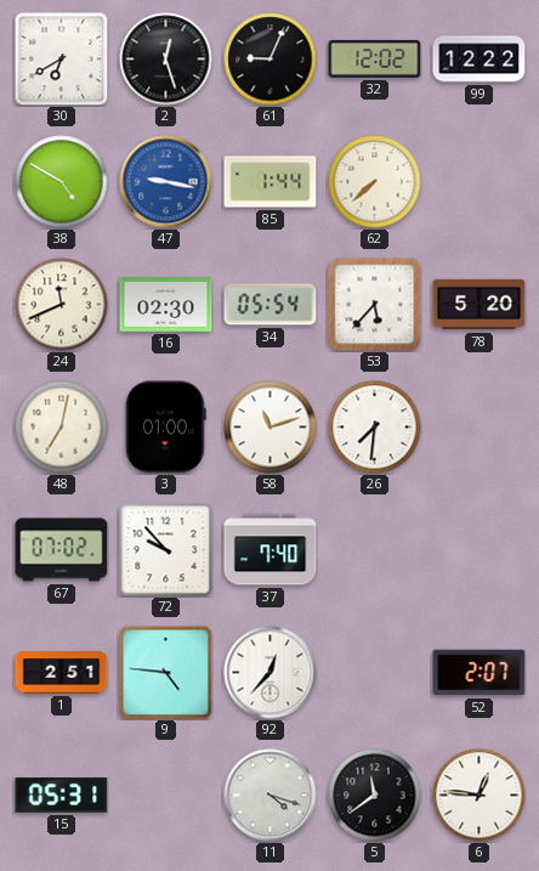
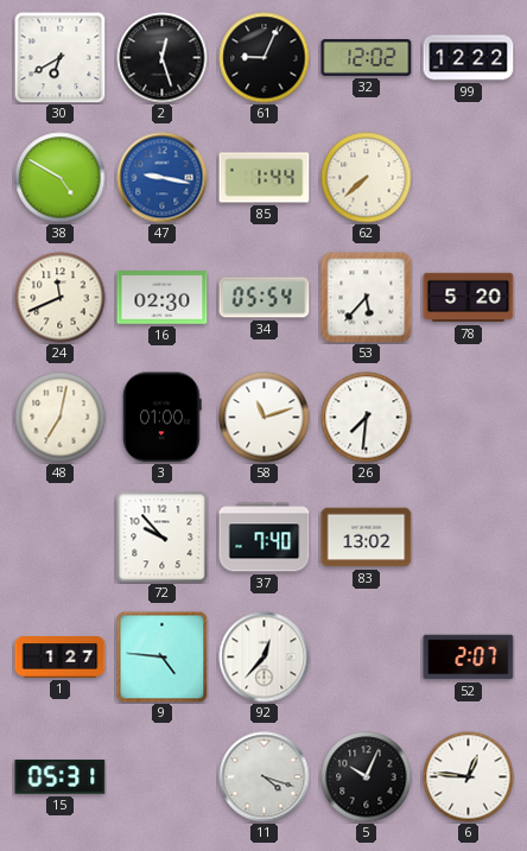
67: 07:02 -> none (62, 550)
83: none -> 13:02 (367, 538)
1: 2:51 -> 1:27 (61, 658)
5: 11:39 -> 10:04 (367, 777)
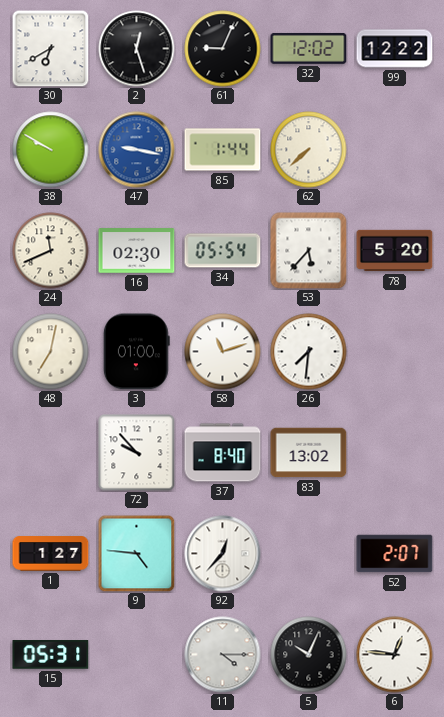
38: 4:50 -> 9:50 (51, 150)
37: 7:40 -> 8:40 (223, 453)
11: 4:18 -> 4:15 (223, 655)
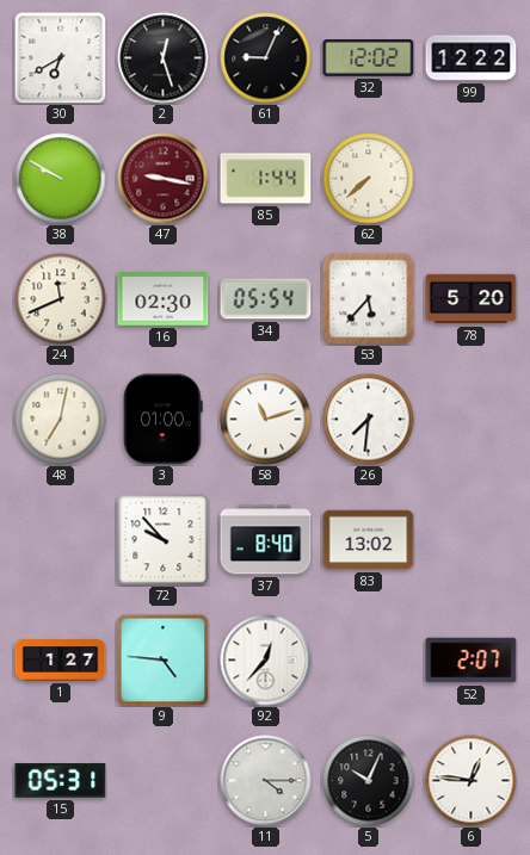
47 dial: blue -> burgundy (164, 179)
